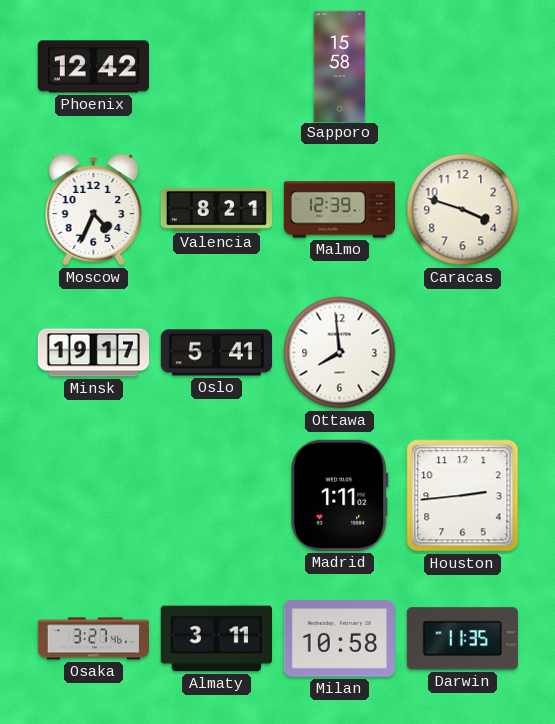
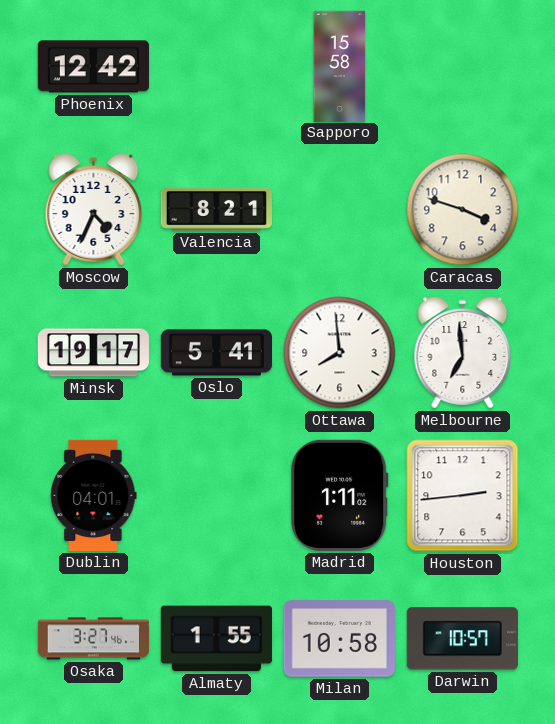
Malmo: 12:39 -> none (339, 210)
Melbourne: none -> 6:59 (463, 353)
Dublin: none -> 04:01 (94, 495)
Almaty: 3:11 -> 1:55 (216, 639)
Darwin: 11:35 -> 10:57 (462, 639)
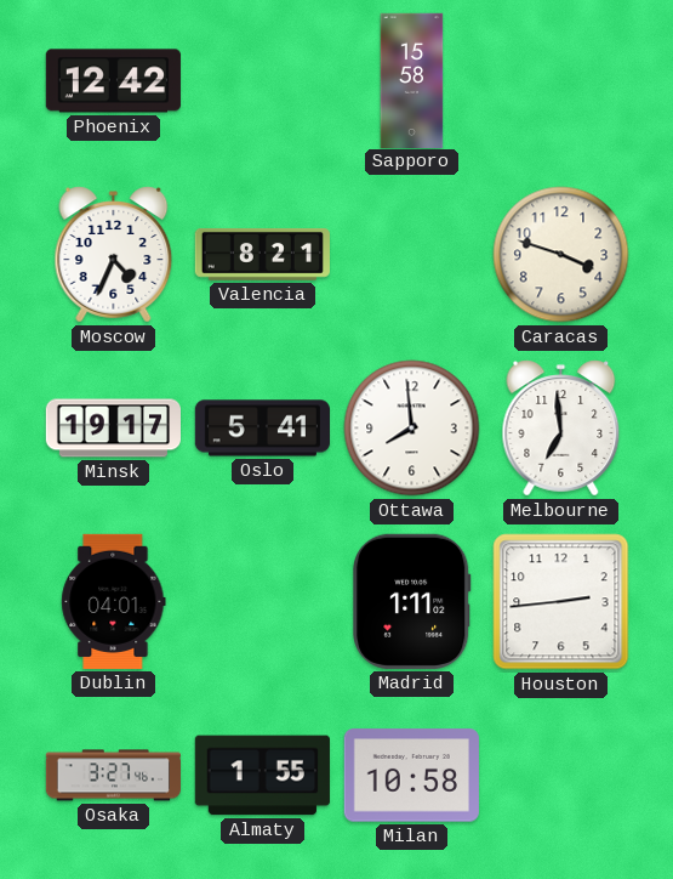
Darwin: 10:57 -> none (462, 639)
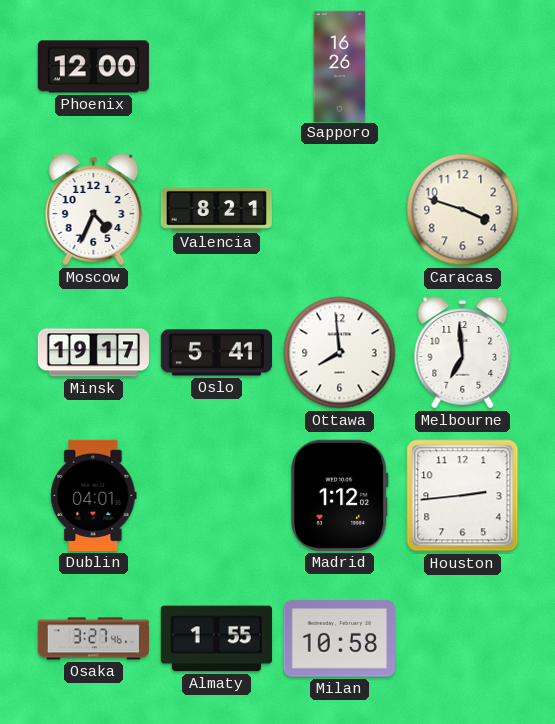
Phoenix: 12:42 -> 12:00 (93, 67)
Sapporo: 15:58 -> 16:26 (340, 66)
Madrid: 1:11 -> 1:12 (340, 495)
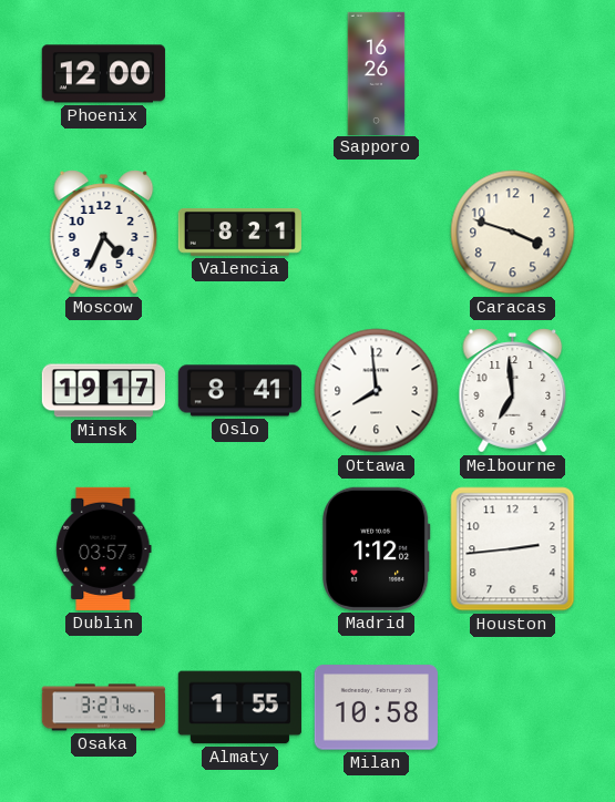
Oslo: 5:41 -> 8:41 (239, 391)
Dublin: 04:01 -> 03:57 (104, 548)
